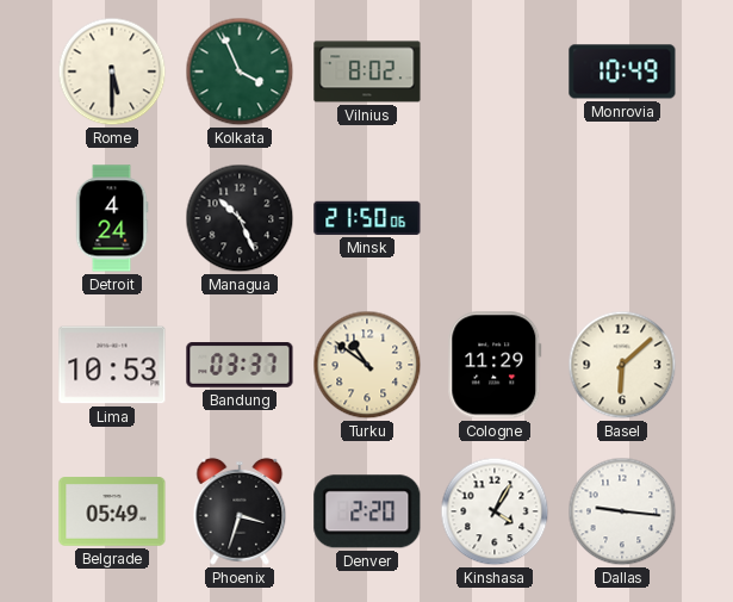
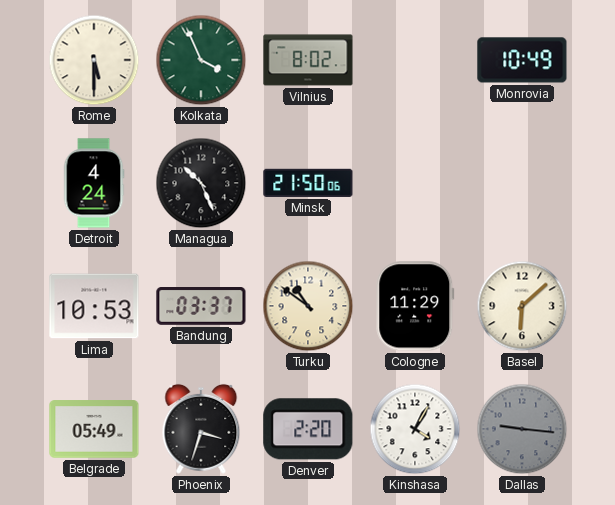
Dallas dial: white -> grey (522, 429)
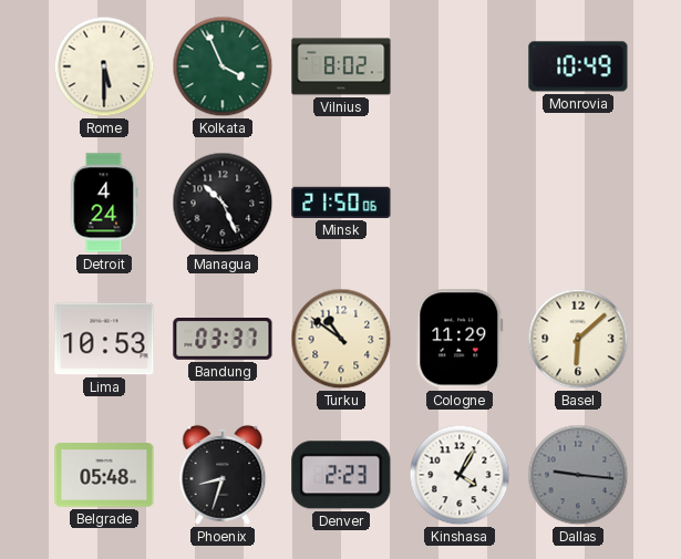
Belgrade: 05:49 -> 05:48 (104, 475)
Phoenix: 3:33 -> 8:33 (223, 475)
Denver: 2:20 -> 2:23 (341, 475)
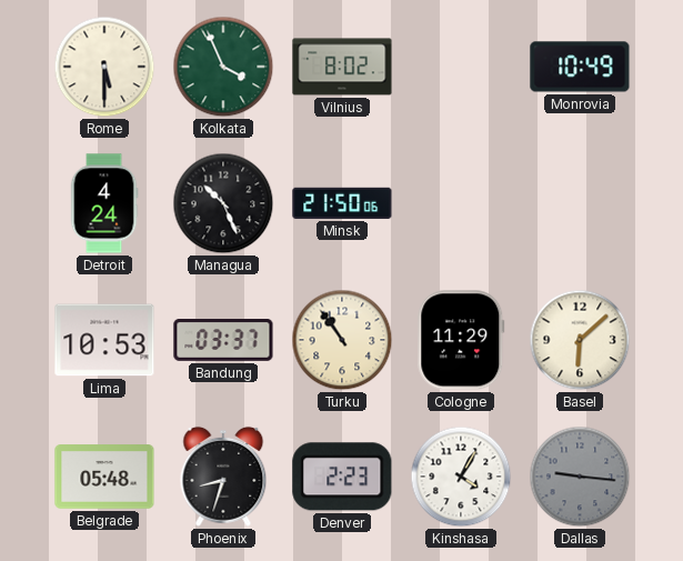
Turku: 10:51 -> 10:54 (342, 340)
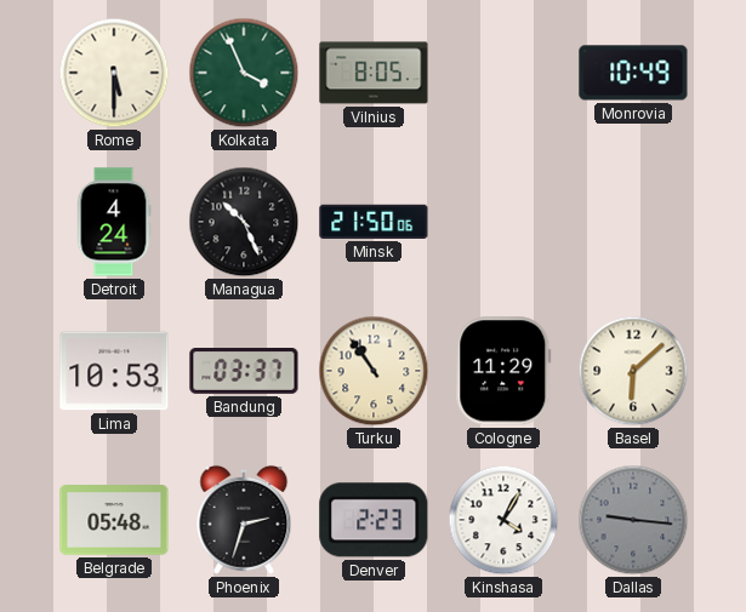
Vilnius: 8:02 -> 8:05 (374, 73)
Phoenix: 8:33 -> 2:33 (244, 520)
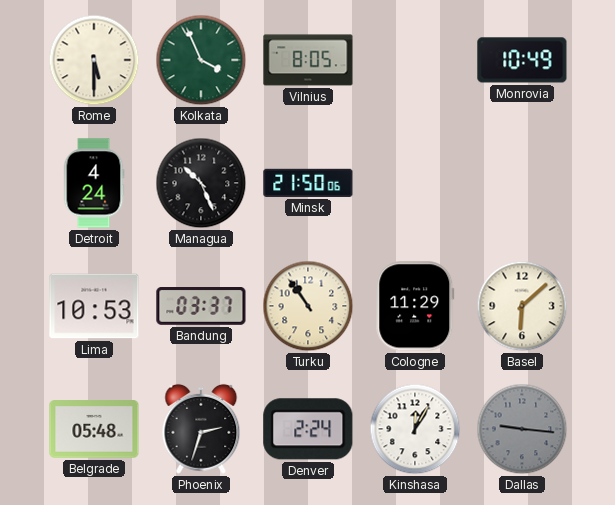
Denver: 2:23 -> 2:24 (308, 429)
Kinshasa: 4:05 -> 12:05 (415, 429)
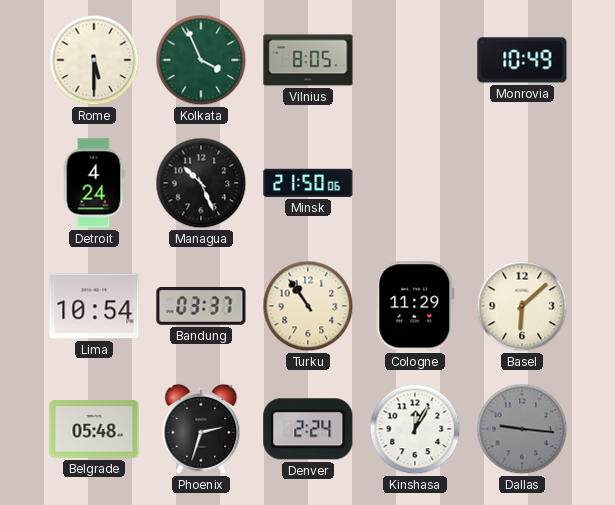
Lima: 10:53 -> 10:54 (94, 306)
